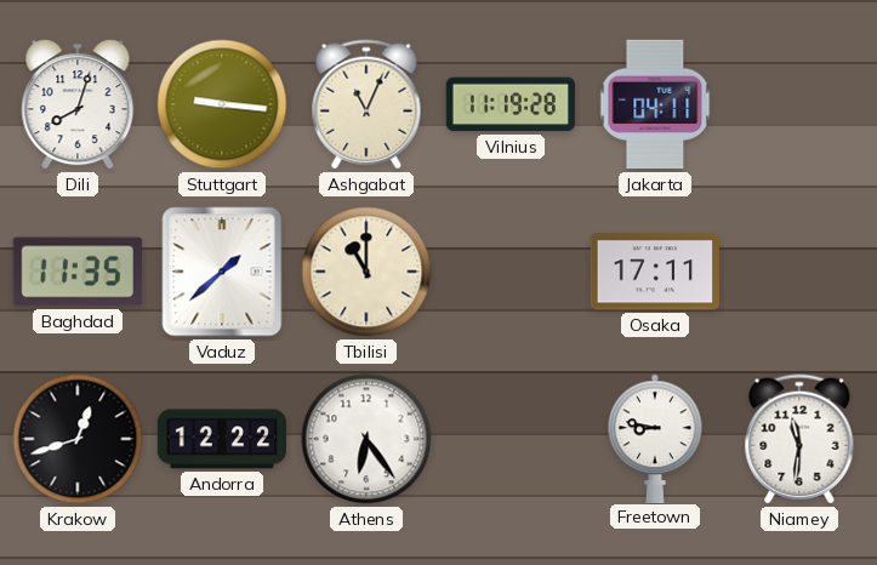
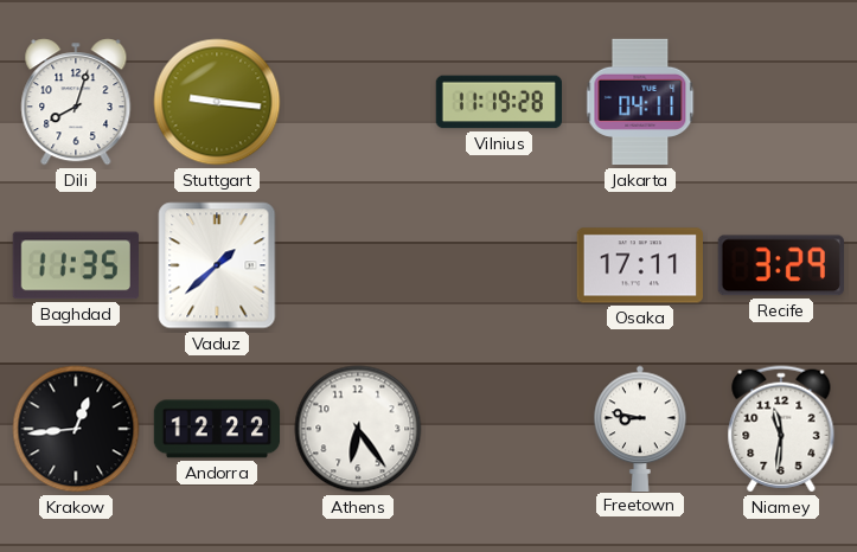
Ashgabat: 11:04 -> none (366, 104)
Tbilisi: 11:00 -> none (366, 272)
Recife: none -> 3:29 (781, 265)
Krakow: 12:42 -> 12:44 (76, 429)
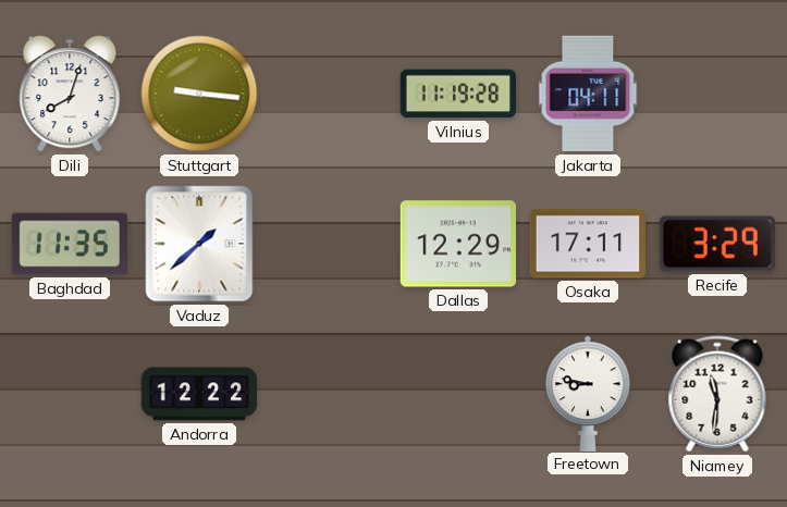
Dallas: none -> 12:29 (457, 244)
Krakow: 12:44 -> none (76, 429)
Athens: 6:24 -> none (358, 429)
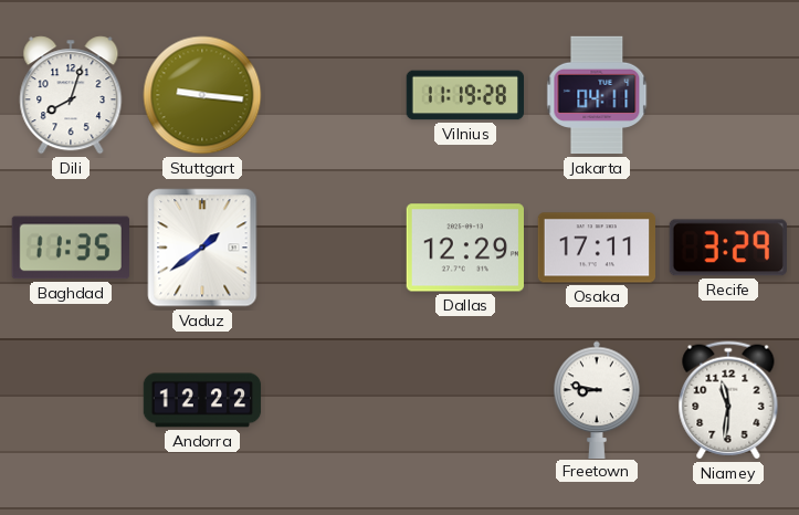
Vaduz: 1:38 -> 1:39 (202, 248)
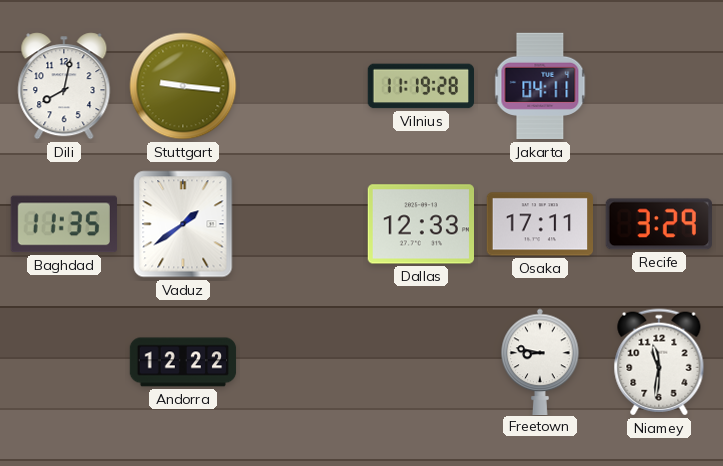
Dili: 8:03 -> 8:02 (64, 86)
Dallas: 12:29 -> 12:33 (420, 224)
